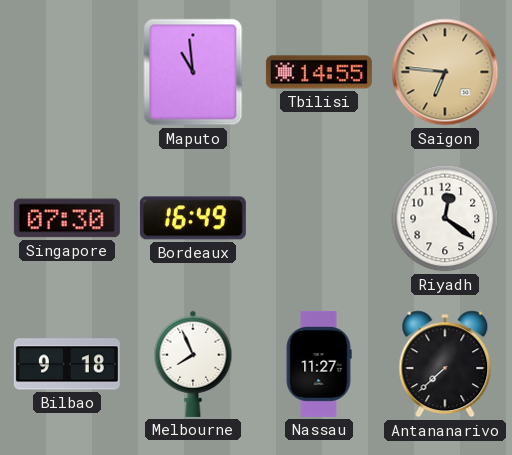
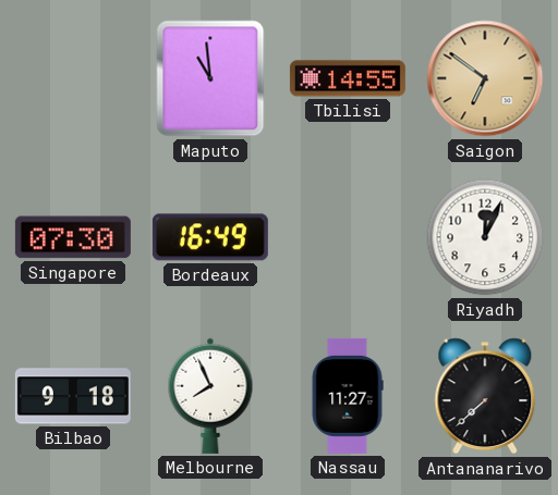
Saigon: 6:46 -> 6:51 (485, 78)
Riyadh: 12:21 -> 12:04 (485, 237)
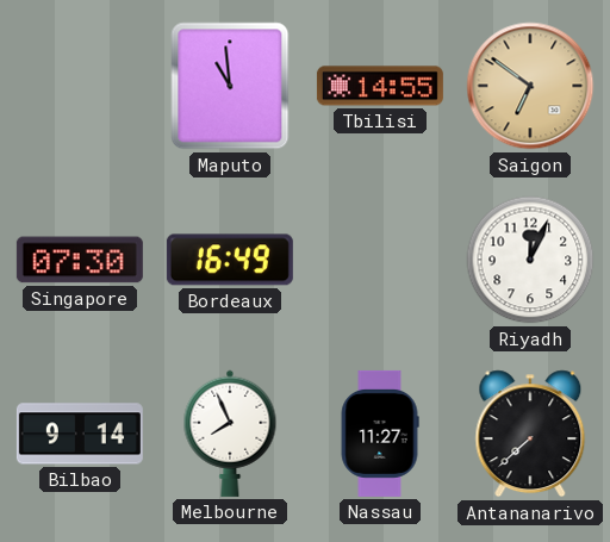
Bilbao: 9:18 -> 9:14 (80, 434)
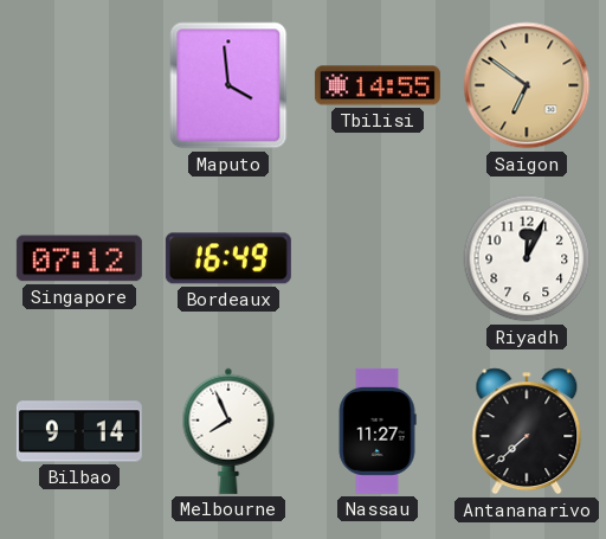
Maputo: 10:59 -> 3:59 (228, 85)
Singapore: 07:30 -> 07:12 (79, 258)
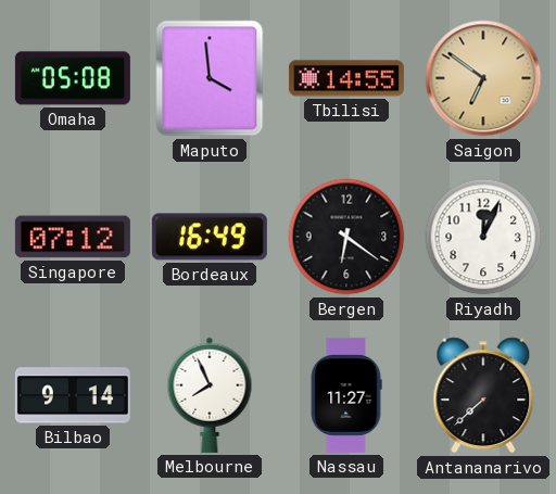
Omaha: none -> 05:08 (73, 78)
Bergen: none -> 6:21 (346, 237)
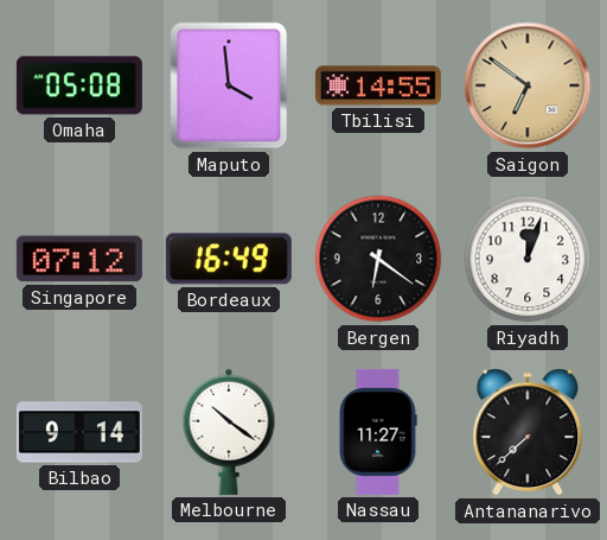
Riyadh: 12:04 -> 12:03 (528, 259)
Melbourne: 7:56 -> 10:21 (229, 432)
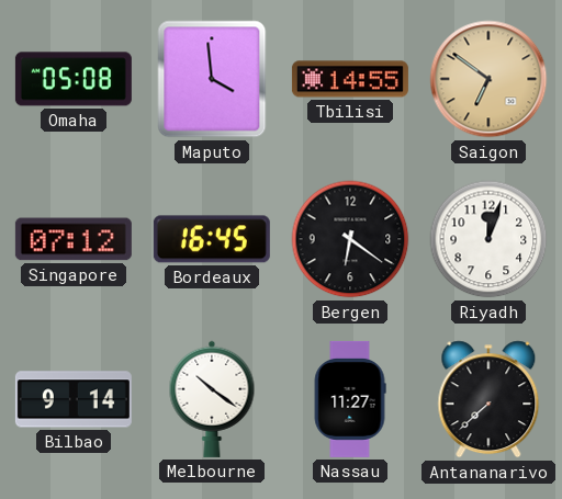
Bordeaux: 16:49 -> 16:45 (212, 239)
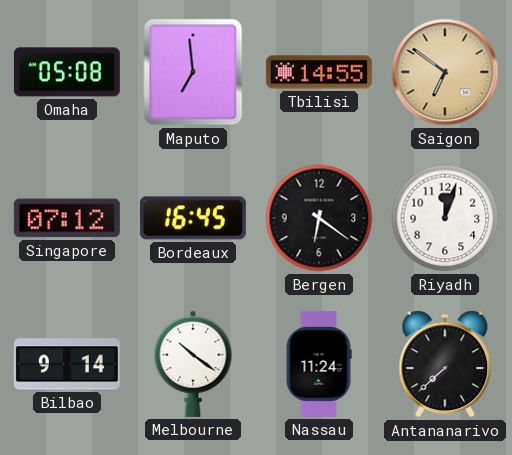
Maputo: 3:59 -> 6:59 (193, 72)
Nassau: 11:27 -> 11:24 (319, 364)
